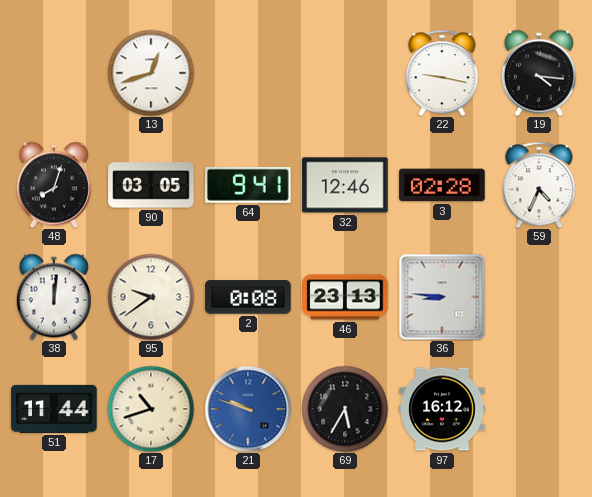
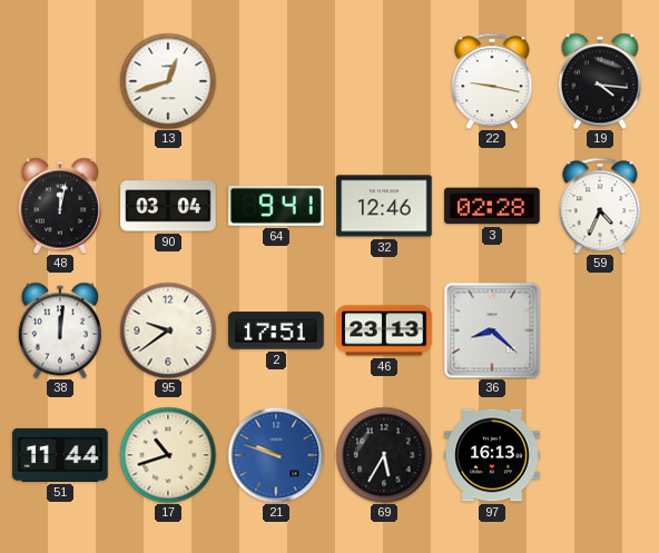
48: 8:03 -> 12:02 (60, 206)
90: 03:05 -> 03:04 (168, 206)
2: 0:08 -> 17:51 (276, 330)
36: 8:46 -> 8:22 (492, 330)
97: 16:12 -> 16:13 (492, 455)
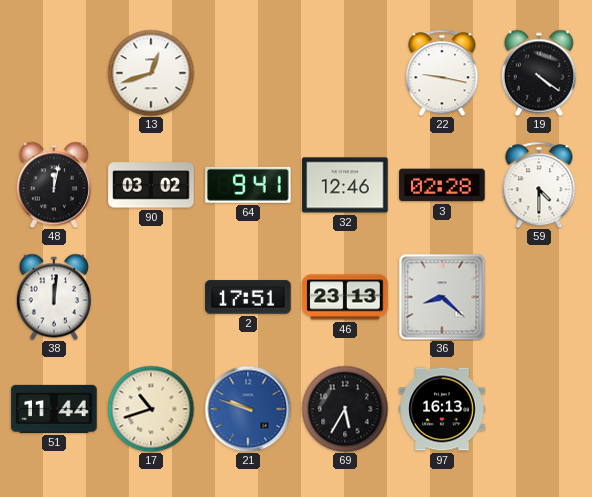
19: 4:16 -> 4:21 (539, 73)
90: 03:04 -> 03:02 (151, 185)
59: 4:34 -> 4:30 (539, 185)
95: 9:39 -> none (168, 330)
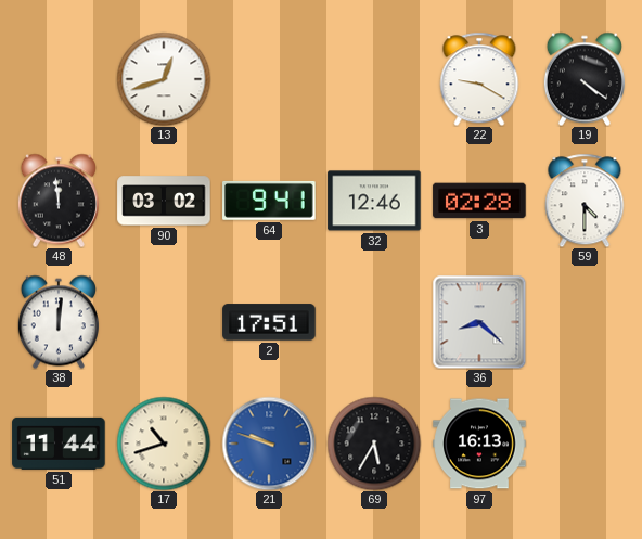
22: 9:17 -> 9:20 (479, 79)
48: 12:02 -> 11:59 (59, 201)
46: 23:13 -> none (345, 297)
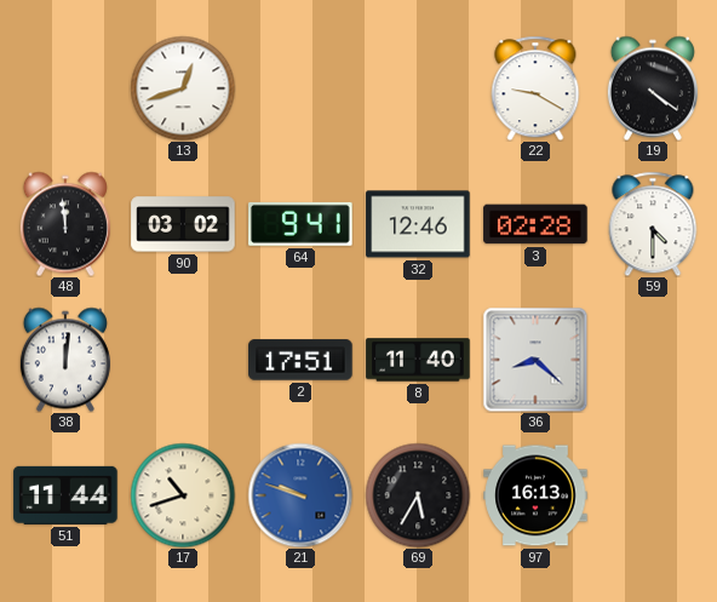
8: none -> 11:40 (418, 360)
